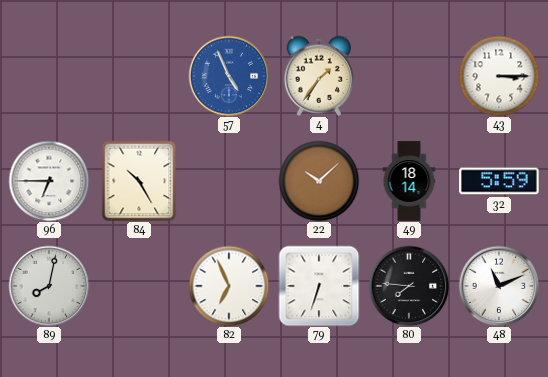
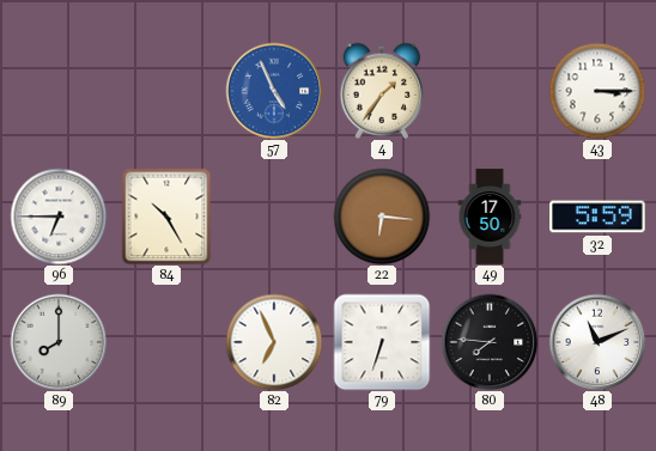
22: 10:08 -> 6:16 (382, 217)
49: 18:14 -> 17:50 (490, 217)
89: 8:02 -> 8:00 (59, 342)
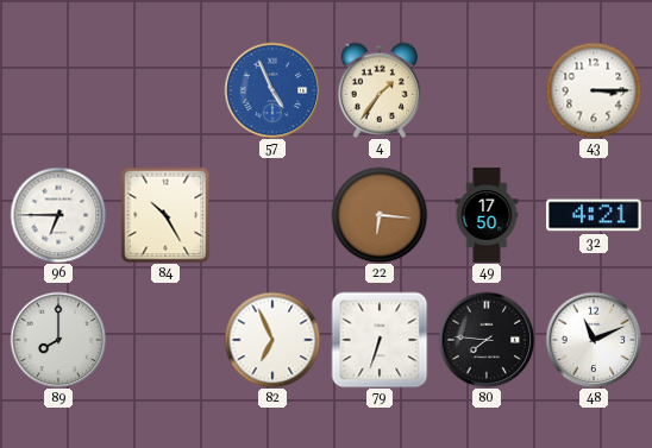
32: 5:59 -> 4:21 (594, 215)
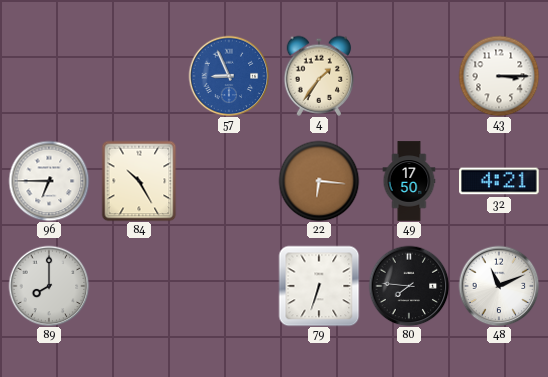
57: 4:56 -> 8:56 (229, 76)
82: 6:56 -> none (272, 340)
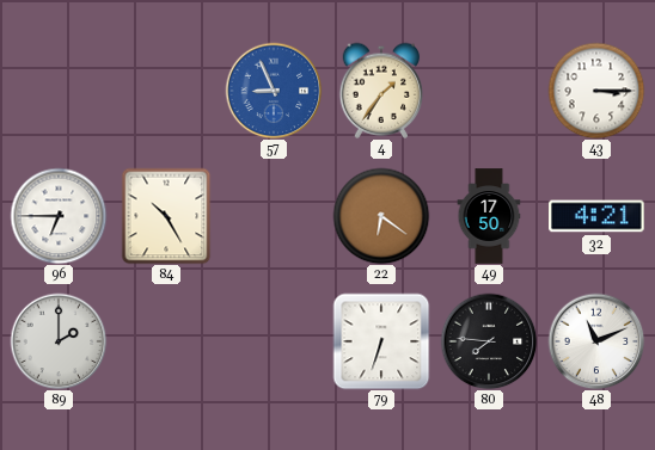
22: 6:16 -> 6:21 (381, 216)
89: 8:00 -> 2:00 (59, 341)
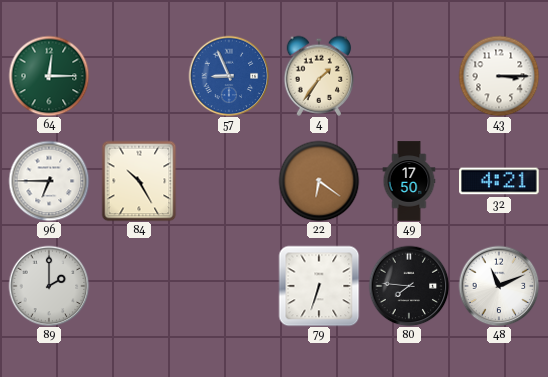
64: none -> 12:15 (49, 76)
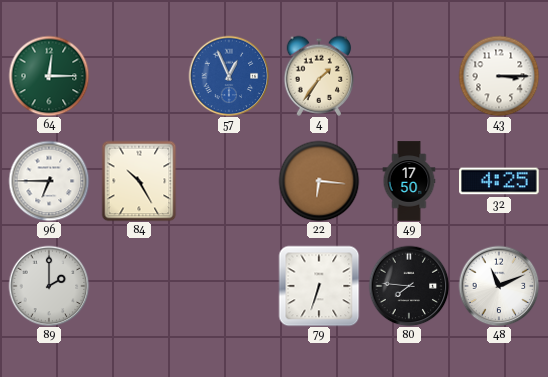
57: 8:56 -> 12:56 (229, 76)
22: 6:21 -> 6:16 (319, 181)
32: 4:21 -> 4:25 (499, 181)
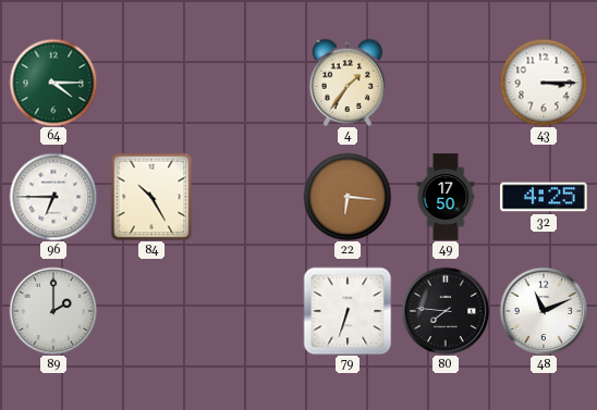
64: 12:15 -> 4:15 (53, 83)
57: 12:56 -> none (229, 76)
